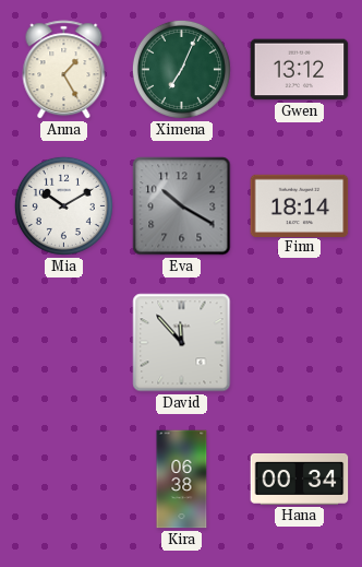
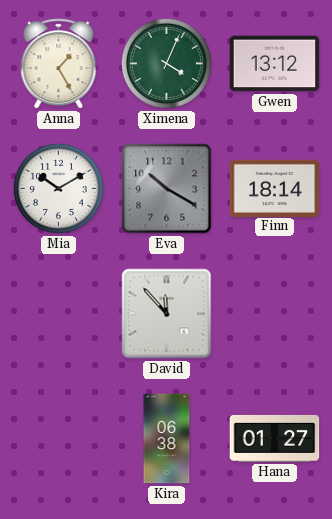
Ximena: 7:04 -> 4:04 (166, 63)
Hana: 00:34 -> 01:27 (275, 438)
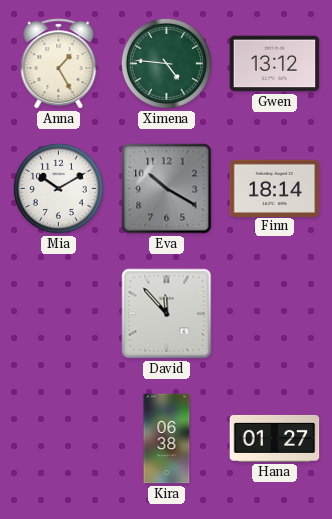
Ximena: 4:04 -> 4:46 (166, 63)
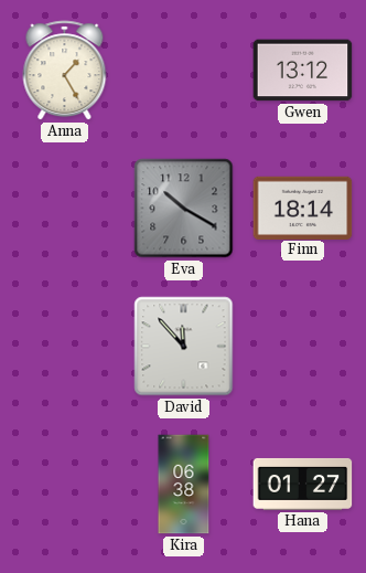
Ximena: 4:46 -> none (166, 63)
Mia: 10:10 -> none (58, 188)
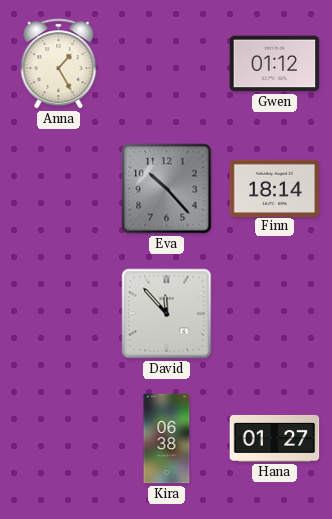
Gwen: 13:12 -> 01:12 (275, 64)
Eva: 10:20 -> 10:23 (167, 189)
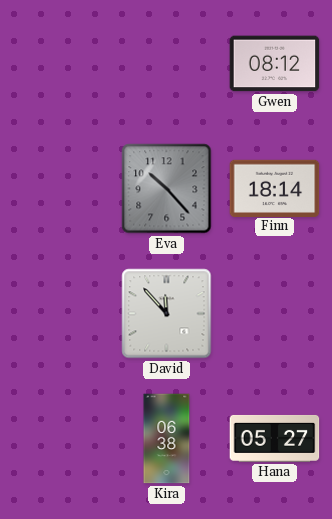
Anna: 1:25 -> none (59, 64)
Gwen: 01:12 -> 08:12 (275, 64)
Hana: 01:27 -> 05:27 (275, 438)
